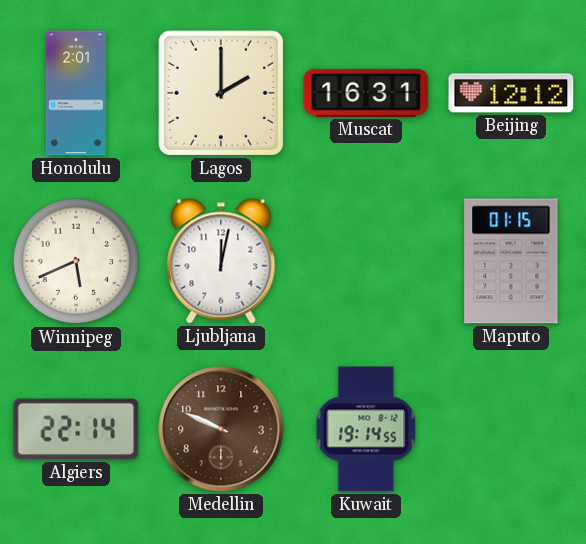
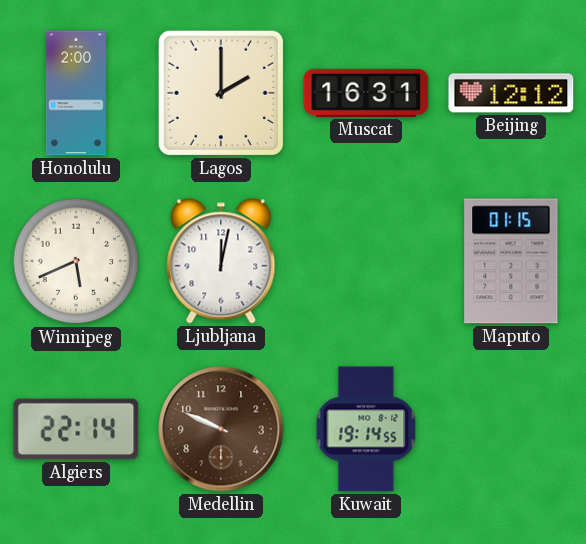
Honolulu: 2:01 -> 2:00 (76, 93)
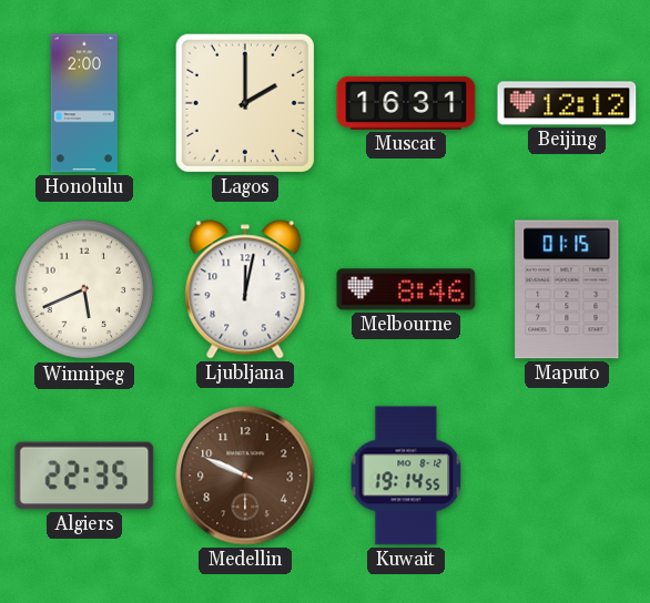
Melbourne: none -> 8:46 (406, 289)
Algiers: 22:14 -> 22:35 (84, 476)
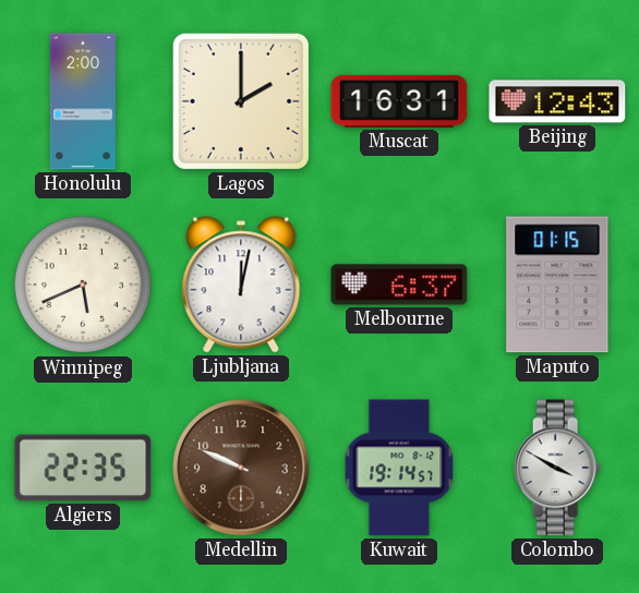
Beijing: 12:12 -> 12:43 (557, 101)
Melbourne: 8:46 -> 6:37 (399, 285)
Kuwait: 19:14:55 -> 19:14:57 (399, 468)
Colombo: none -> 3:50 (557, 468)
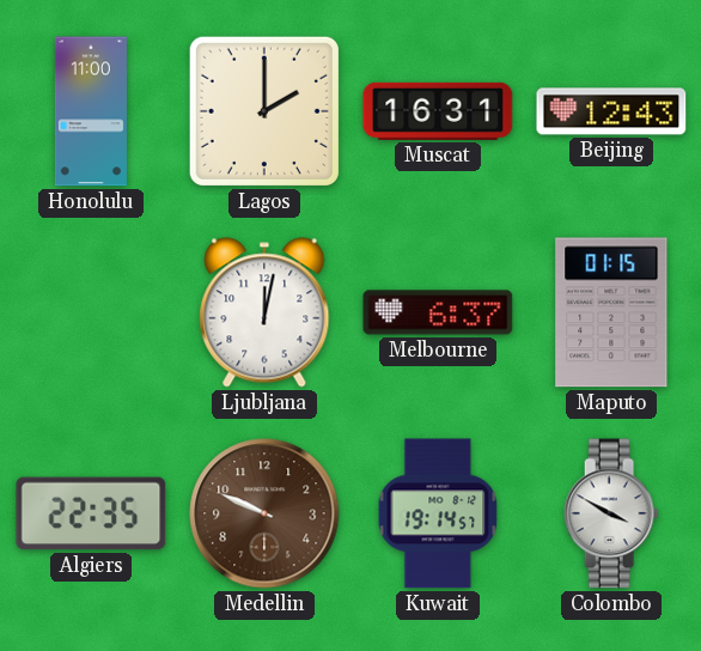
Honolulu: 2:00 -> 11:00 (91, 111)
Winnipeg: 5:41 -> none (83, 285)
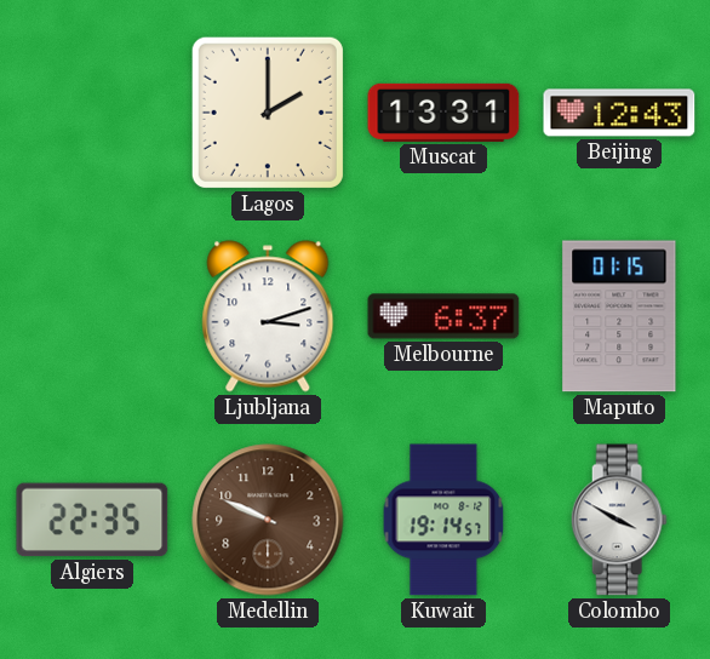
Honolulu: 11:00 -> none (91, 111)
Muscat: 16:31 -> 13:31 (443, 113)
Ljubljana: 12:02 -> 3:12 (268, 316)
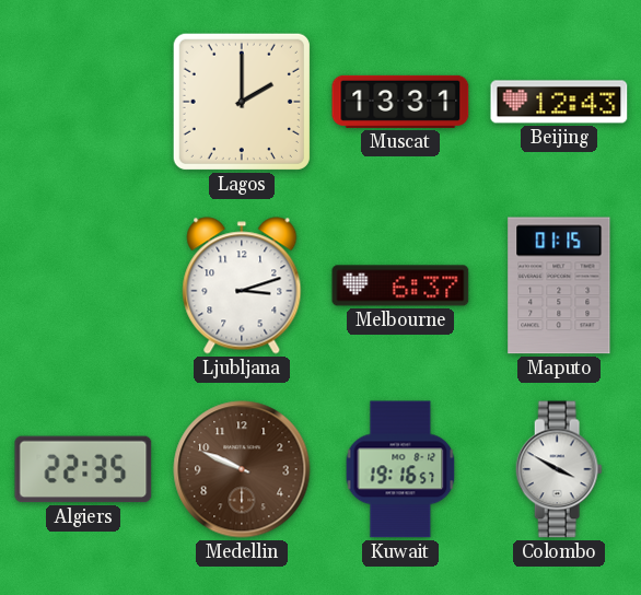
Kuwait: 19:14 -> 19:16 (400, 469)
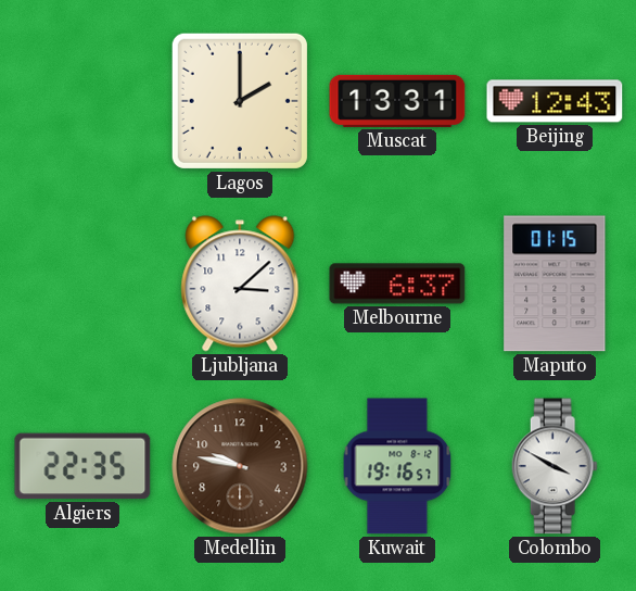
Ljubljana: 3:12 -> 3:08 (240, 284)
Medellin: 9:49 -> 9:47 (240, 466)
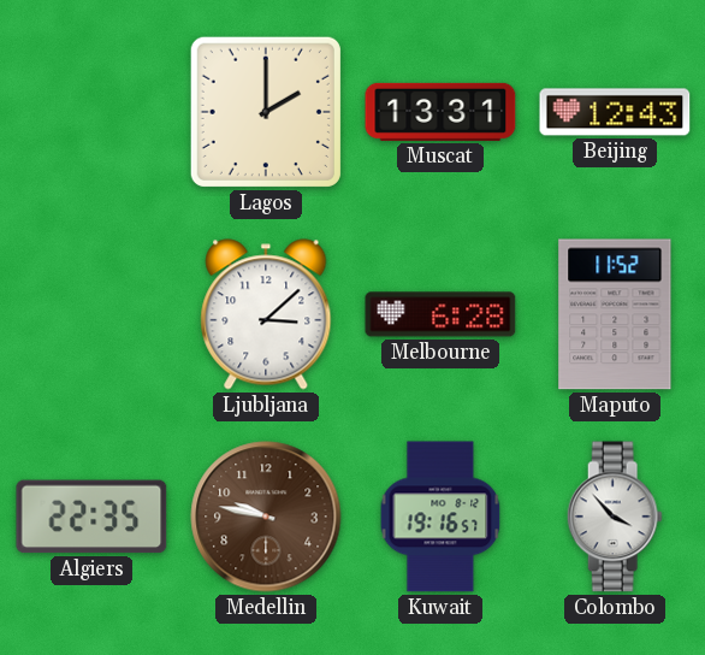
Melbourne: 6:37 -> 6:28 (440, 314)
Maputo: 01:15 -> 11:52 (615, 314)
Colombo: 3:50 -> 3:53 (615, 517)
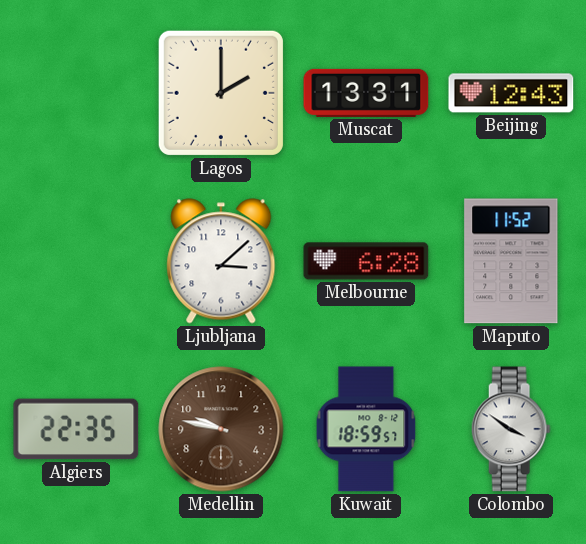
Kuwait: 19:16 -> 18:59 (366, 429)
Colombo: 3:53 -> 3:51 (511, 429)
